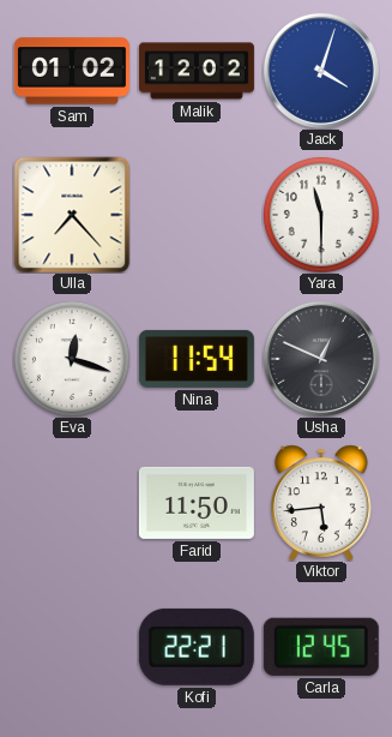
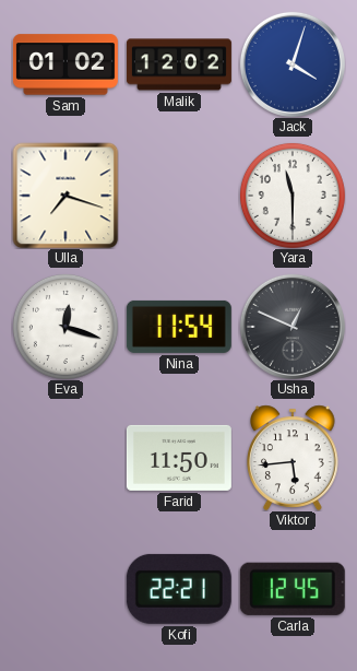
Ulla: 7:23 -> 7:18 (66, 196)
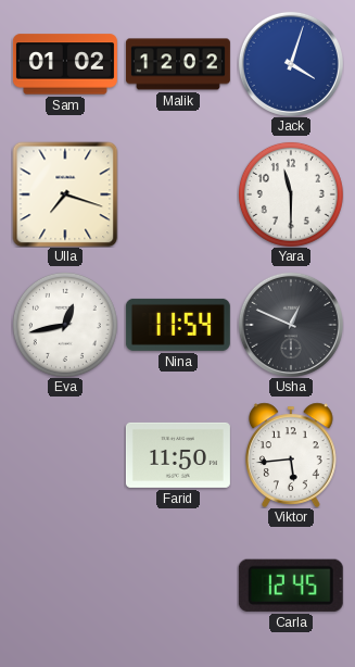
Eva: 12:18 -> 12:43 (65, 325)
Kofi: 22:21 -> none (179, 589)
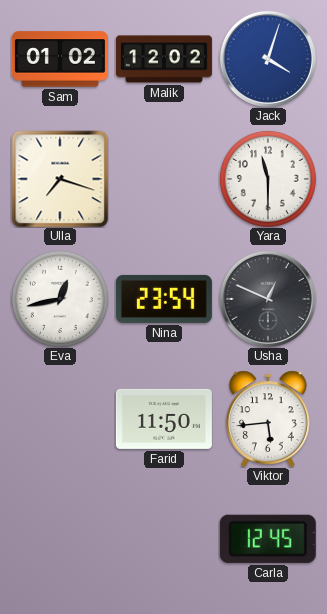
Nina: 11:54 -> 23:54 (164, 299)
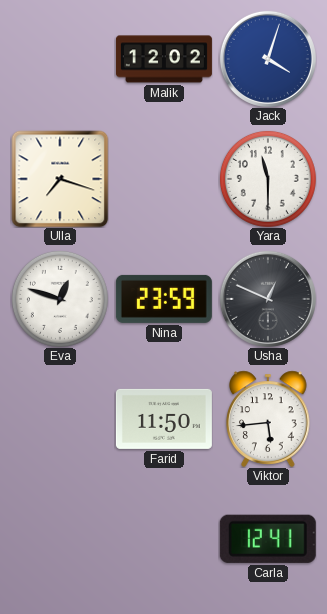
Sam: 01:02 -> none (60, 59)
Eva: 12:43 -> 12:48 (60, 299)
Nina: 23:54 -> 23:59 (164, 299)
Carla: 12:45 -> 12:41 (268, 539)
